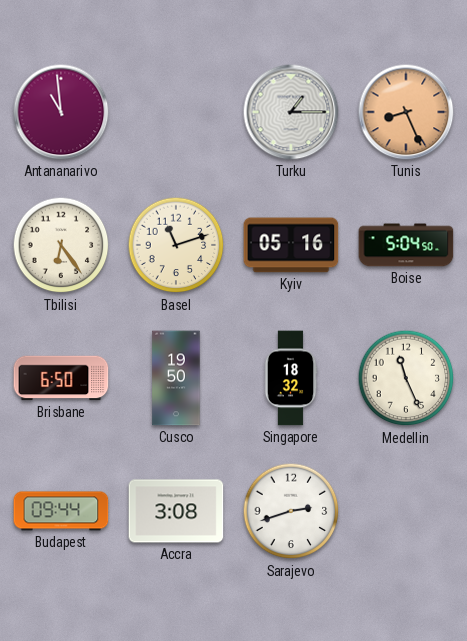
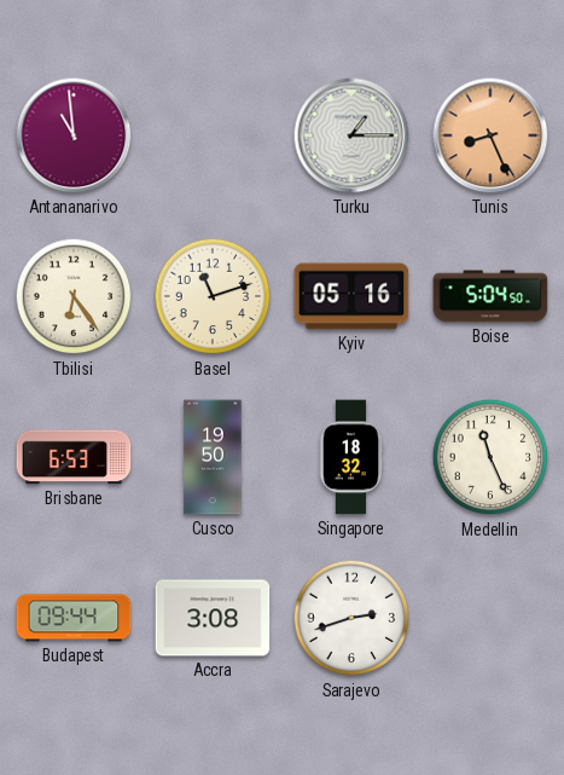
Brisbane: 6:50 -> 6:53 (74, 457)
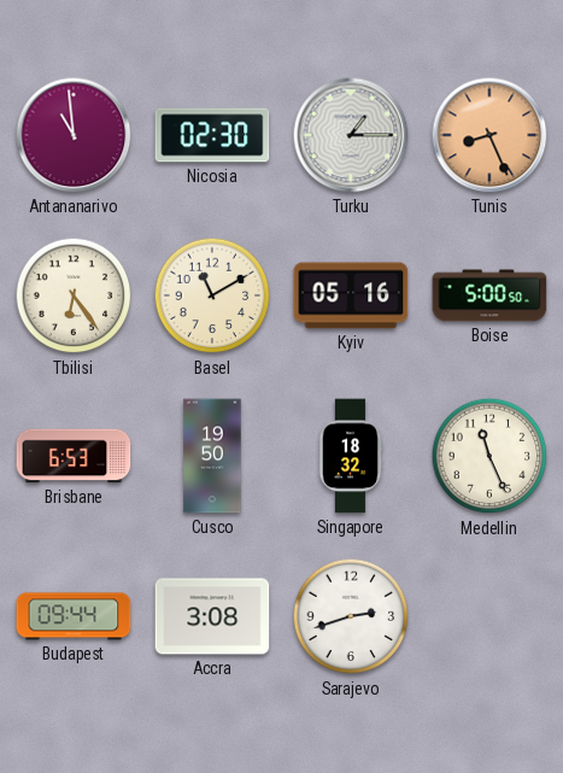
Nicosia: none -> 02:30 (212, 135)
Basel: 11:12 -> 11:10 (212, 295)
Boise: 5:04 -> 5:00 (489, 295)
